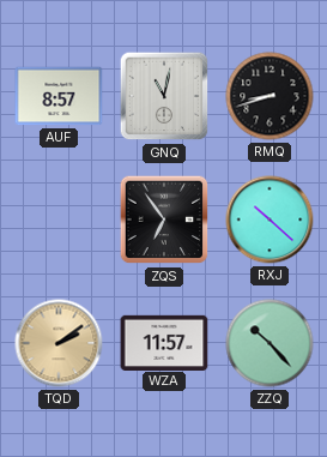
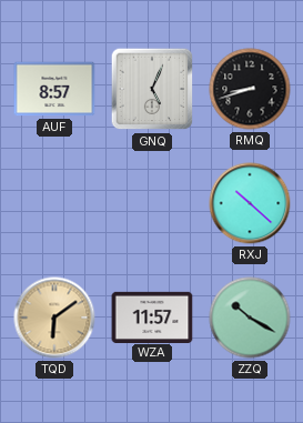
GNQ: 11:02 -> 5:04 (152, 89)
ZQS: 6:54 -> none (164, 220)
TQD: 2:09 -> 6:09 (54, 318)
ZZQ: 10:23 -> 10:20 (250, 318)
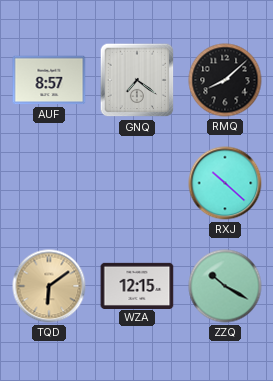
GNQ: 5:04 -> 7:21 (137, 80)
RMQ: 8:42 -> 8:08 (225, 80)
WZA: 11:57 -> 12:15 (137, 285)
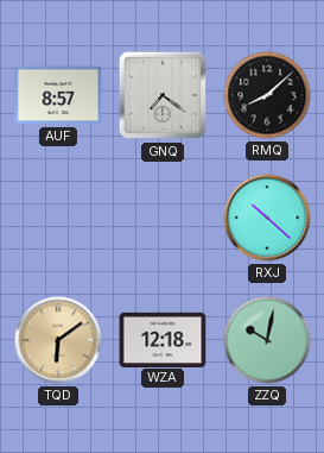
WZA: 12:15 -> 12:18 (163, 339)
ZZQ: 10:20 -> 10:02 (267, 340)
